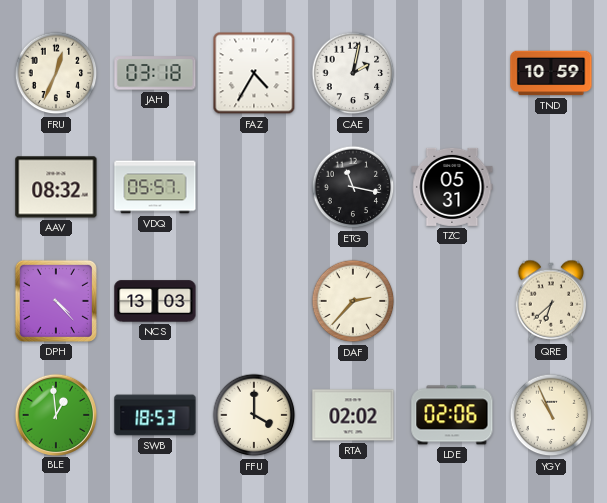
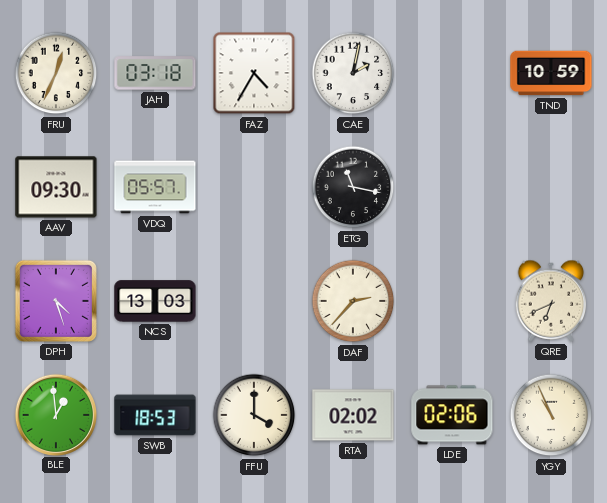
AAV: 08:32 -> 09:30 (56, 187)
TZC: 05:31 -> none (452, 187)
DPH: 4:23 -> 4:27 (56, 301)
QRE: 6:38 -> 6:41 (551, 301)
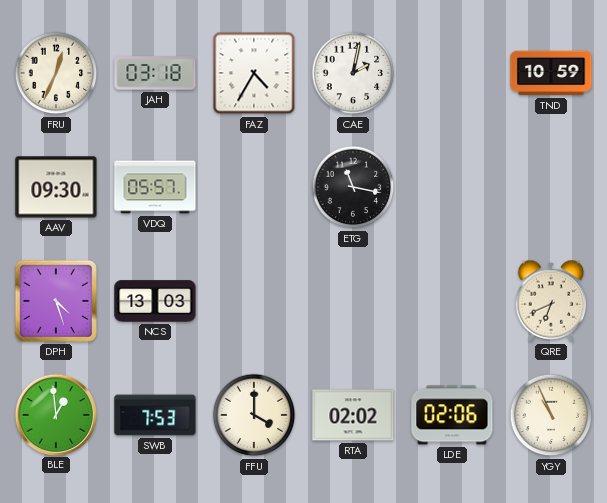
DAF: 2:37 -> none (353, 301)
SWB: 18:53 -> 7:53 (155, 415)
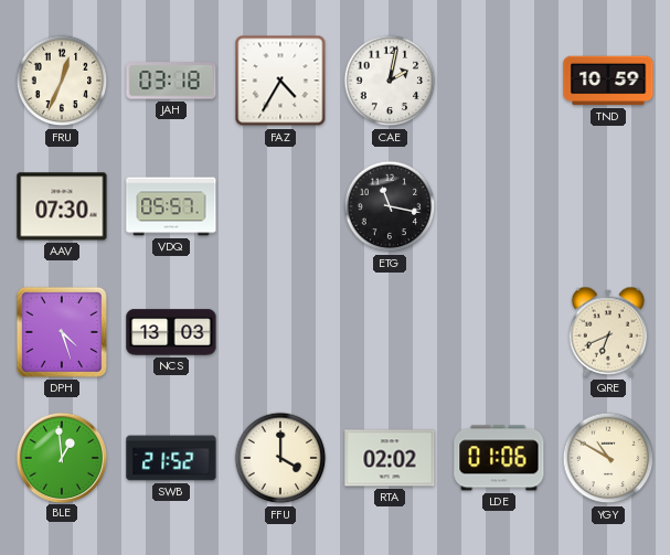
AAV: 09:30 -> 07:30 (62, 206)
SWB: 7:53 -> 21:52 (171, 458)
LDE: 02:06 -> 01:06 (499, 458)
YGY: 10:56 -> 10:50 (608, 458)
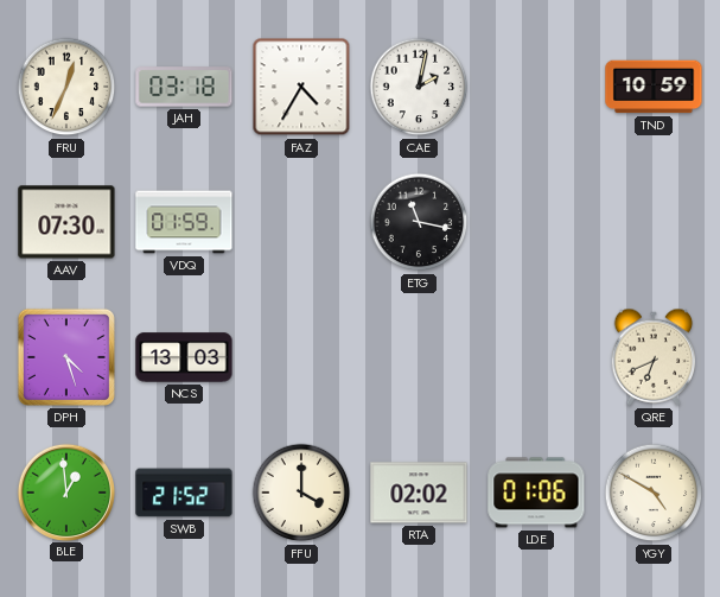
VDQ: 05:57 -> 01:59 (184, 222)
YGY: 10:50 -> 4:50 (654, 493)
